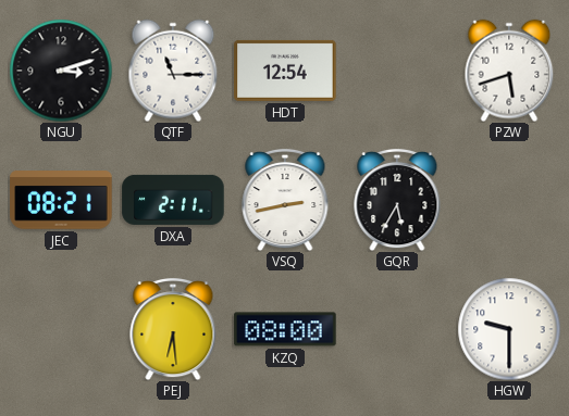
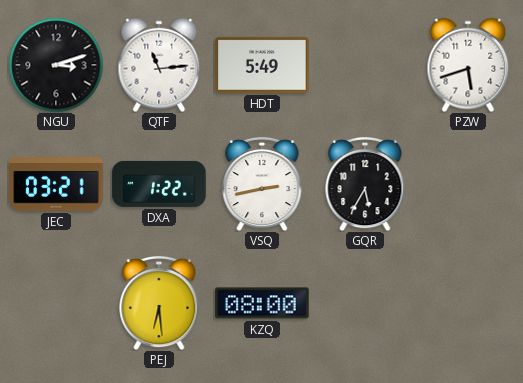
QTF: 11:15 -> 11:14 (159, 65)
HDT: 12:54 -> 5:49 (262, 65)
JEC: 08:21 -> 03:21 (56, 184)
DXA: 2:11 -> 1:22 (159, 184)
HGW: 9:30 -> none (509, 329)
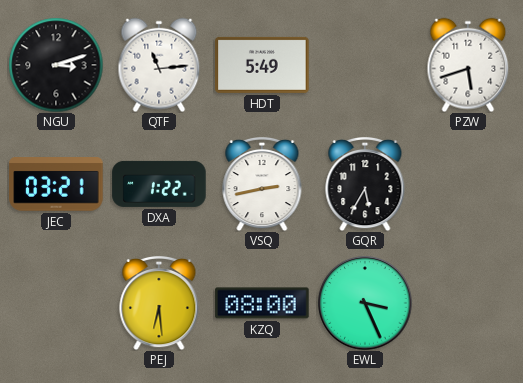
EWL: none -> 3:26 (365, 303)
